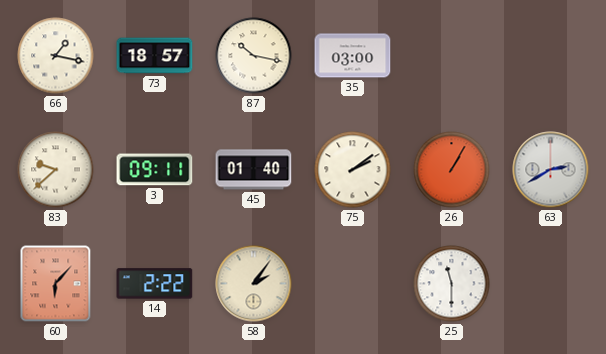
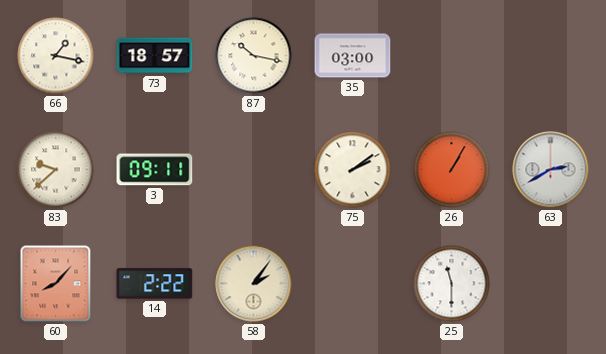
45: 01:40 -> none (254, 170)
60: 6:07 -> 8:07 (56, 284)
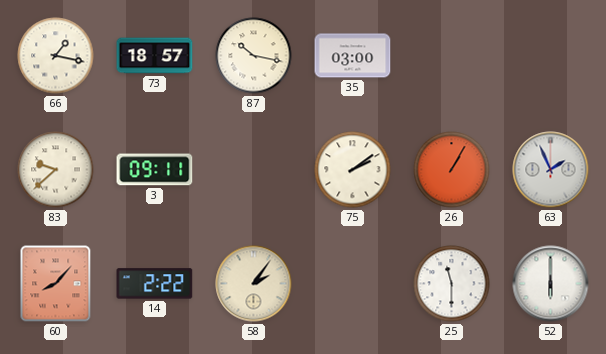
63: 2:40 -> 1:56 (551, 170)
52: none -> 6:00 (551, 284)
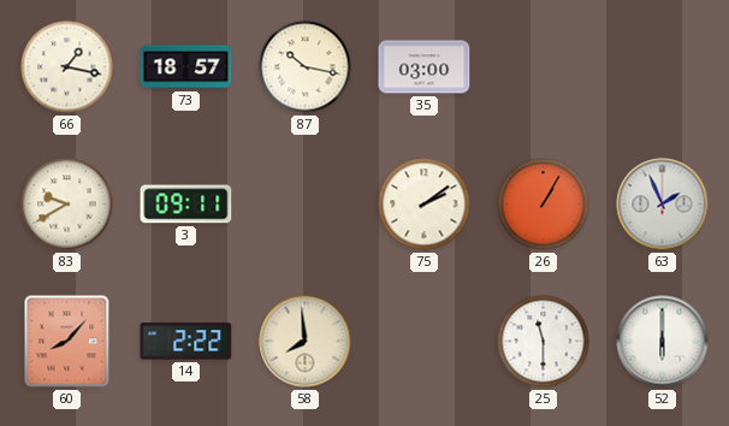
83: 9:38 -> 9:40 (67, 205)
58: 2:06 -> 7:59 (306, 342)
